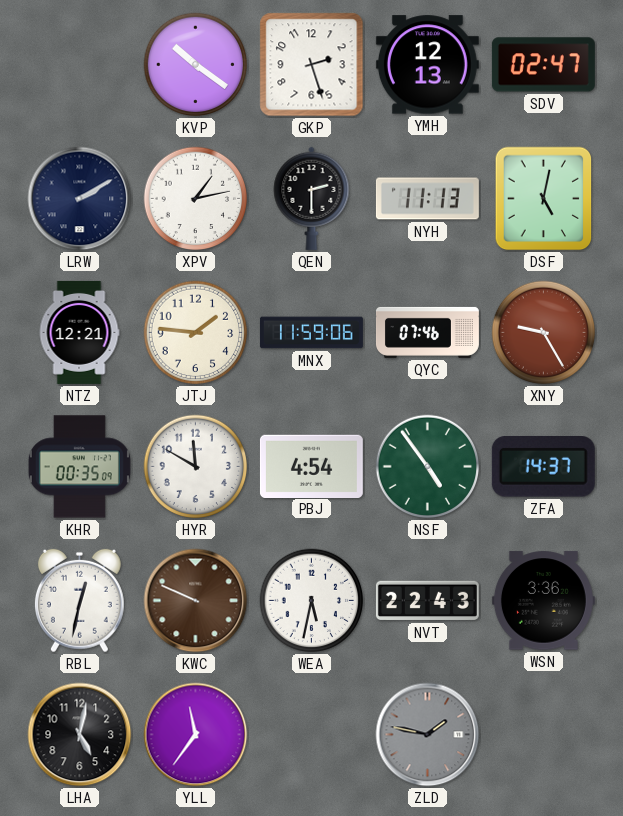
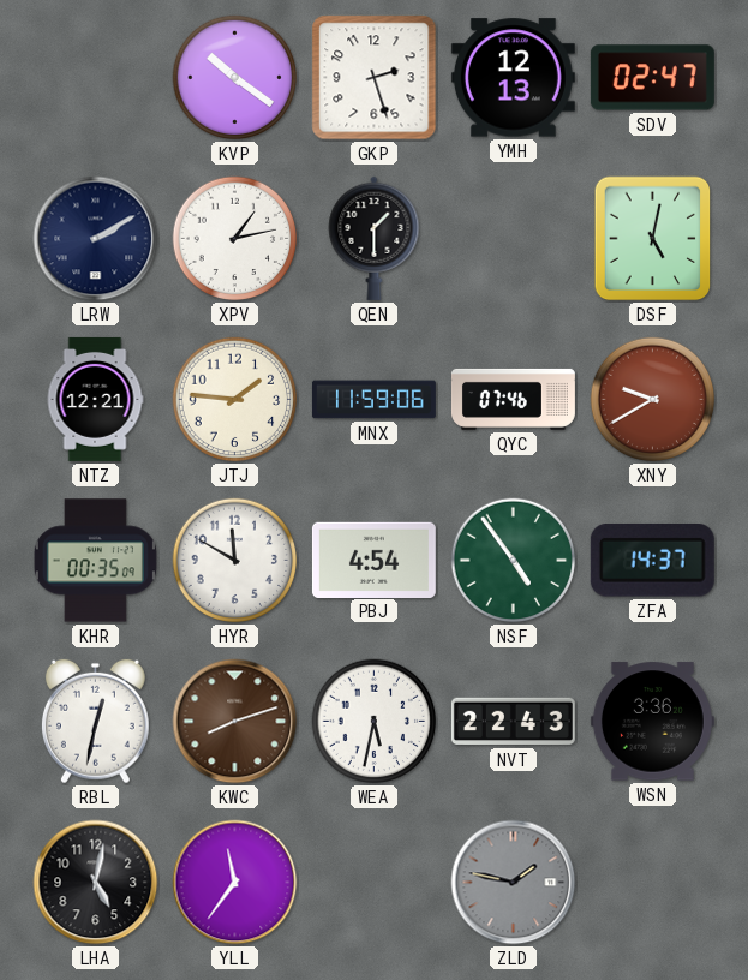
QEN: 2:30 -> 1:30 (375, 238)
NYH: 11:13 -> none (427, 199)
XNY: 9:25 -> 9:40 (653, 400)
KWC: 9:49 -> 8:12 (235, 722)
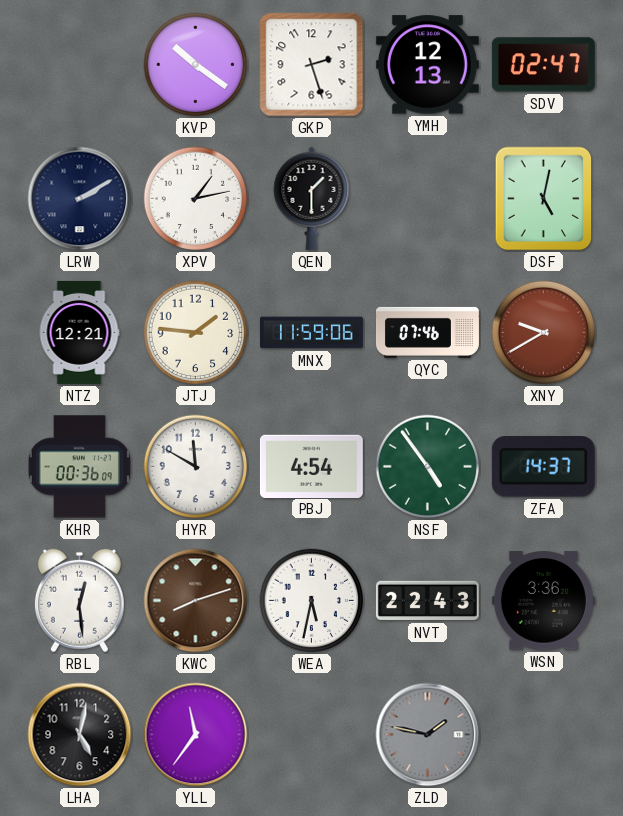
KHR: 00:35 -> 00:36 (79, 467)
RBL: 12:32 -> 12:29 (79, 601)
